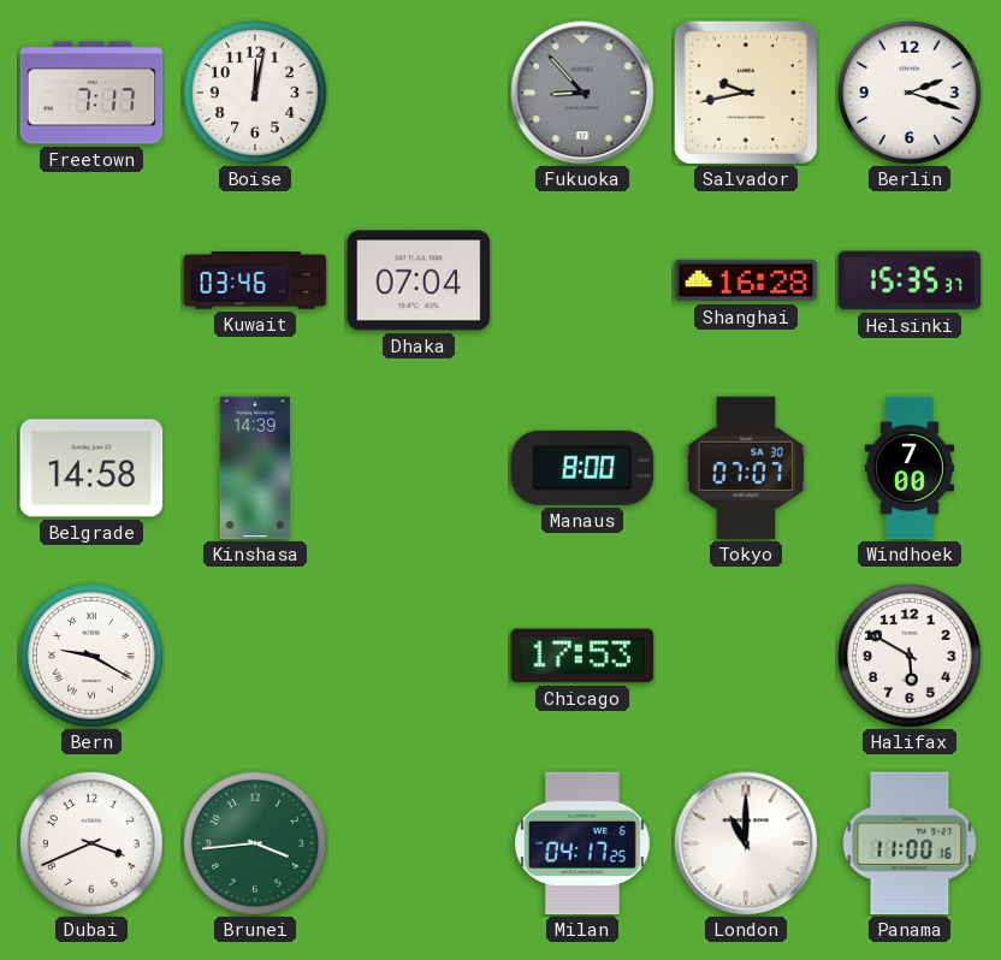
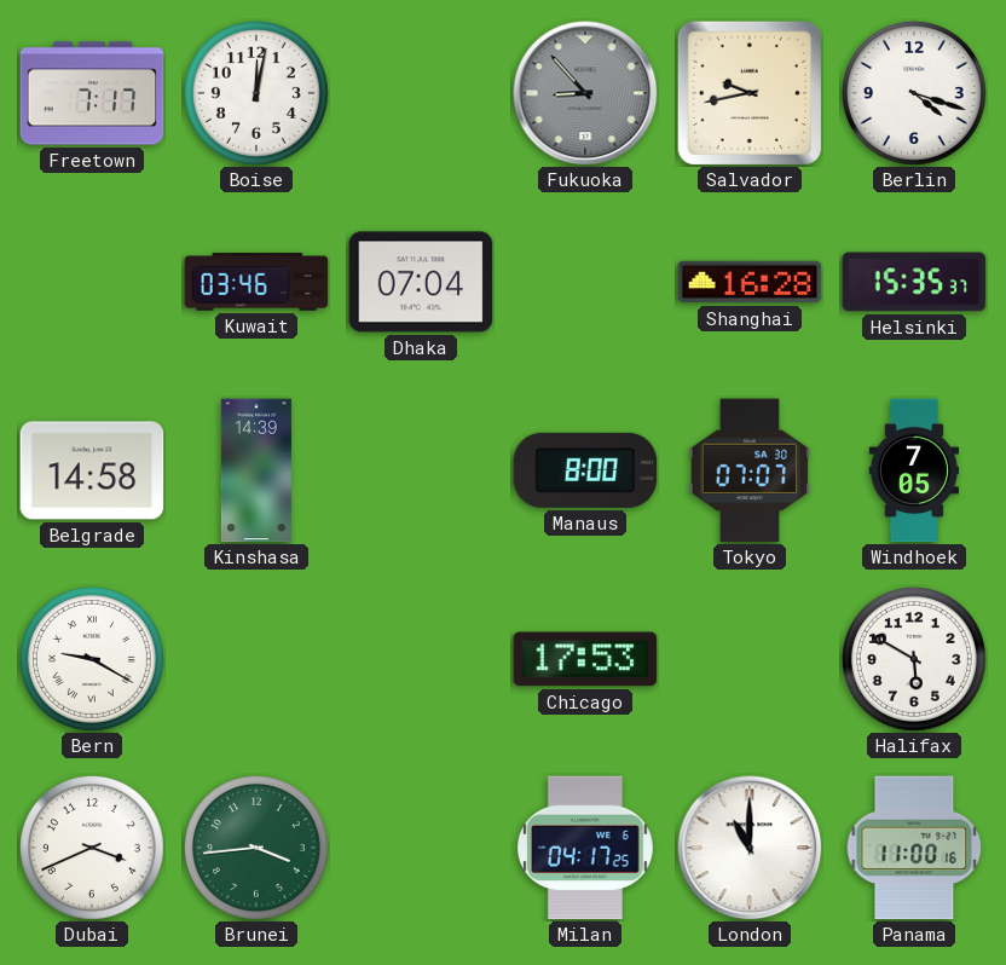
Berlin: 2:18 -> 4:18 (914, 93)
Windhoek: 7:00 -> 7:05 (913, 470)
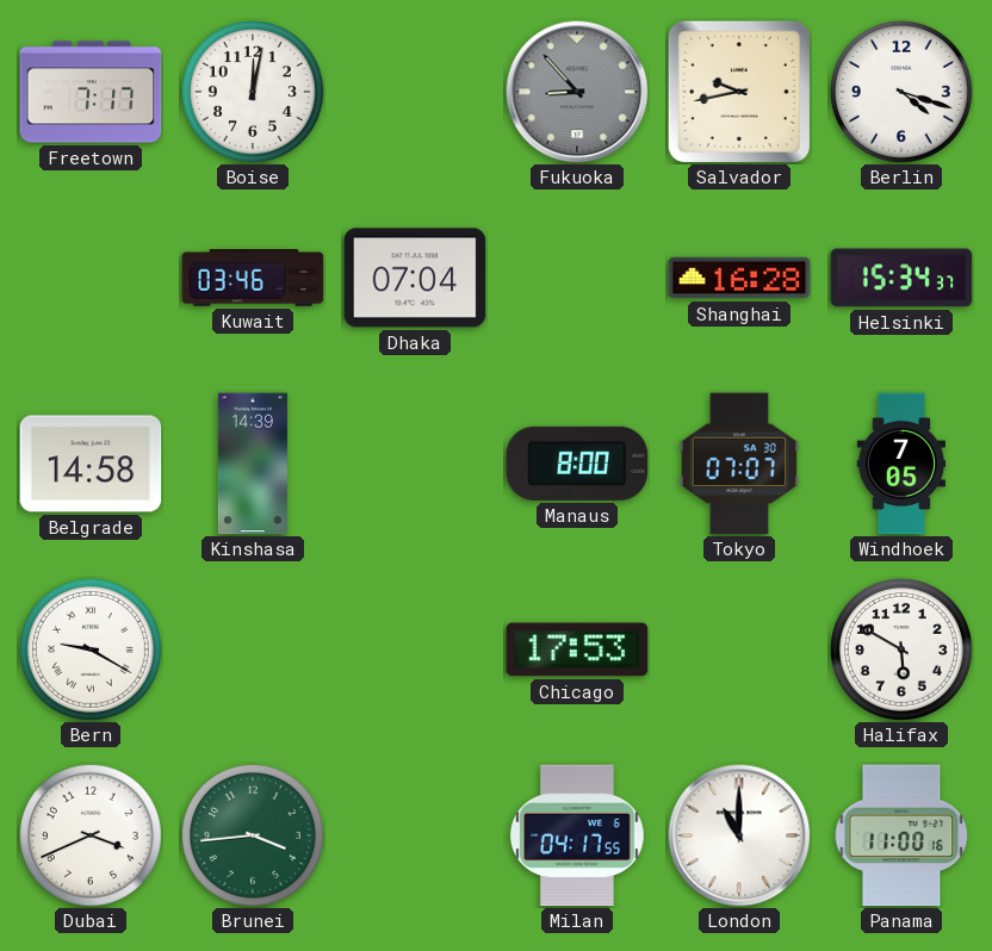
Helsinki: 15:35 -> 15:34 (901, 278)
Milan: 04:17:25 -> 04:17:55 (577, 835)
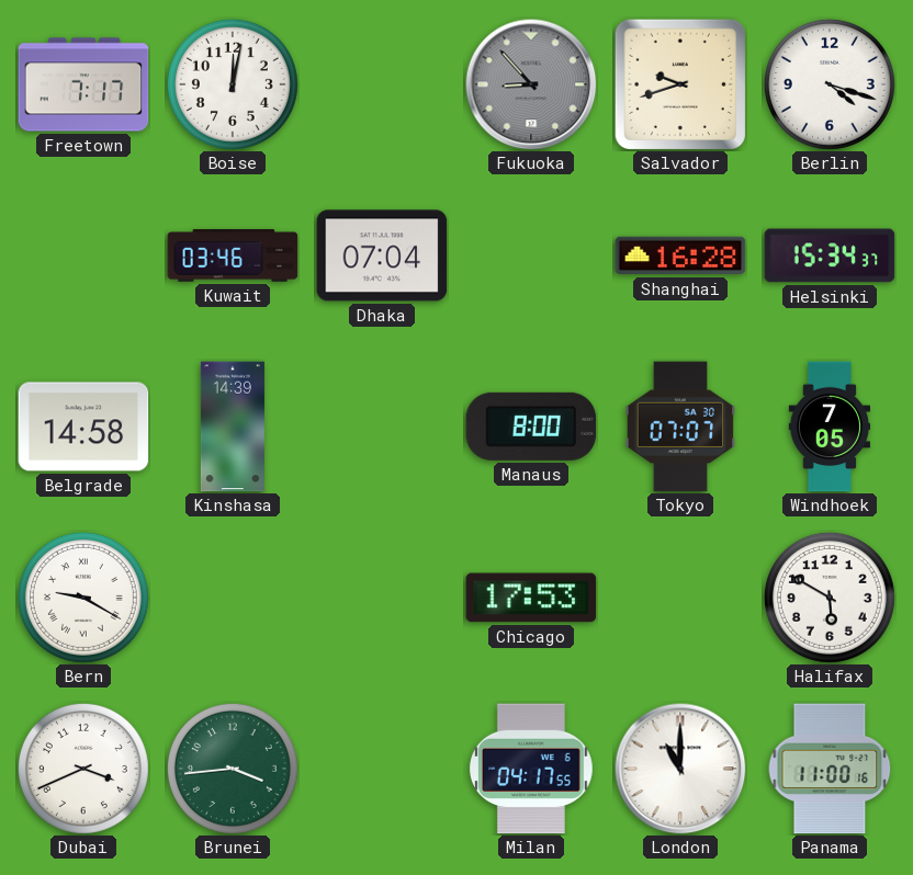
Salvador: 9:43 -> 9:42 (679, 83)
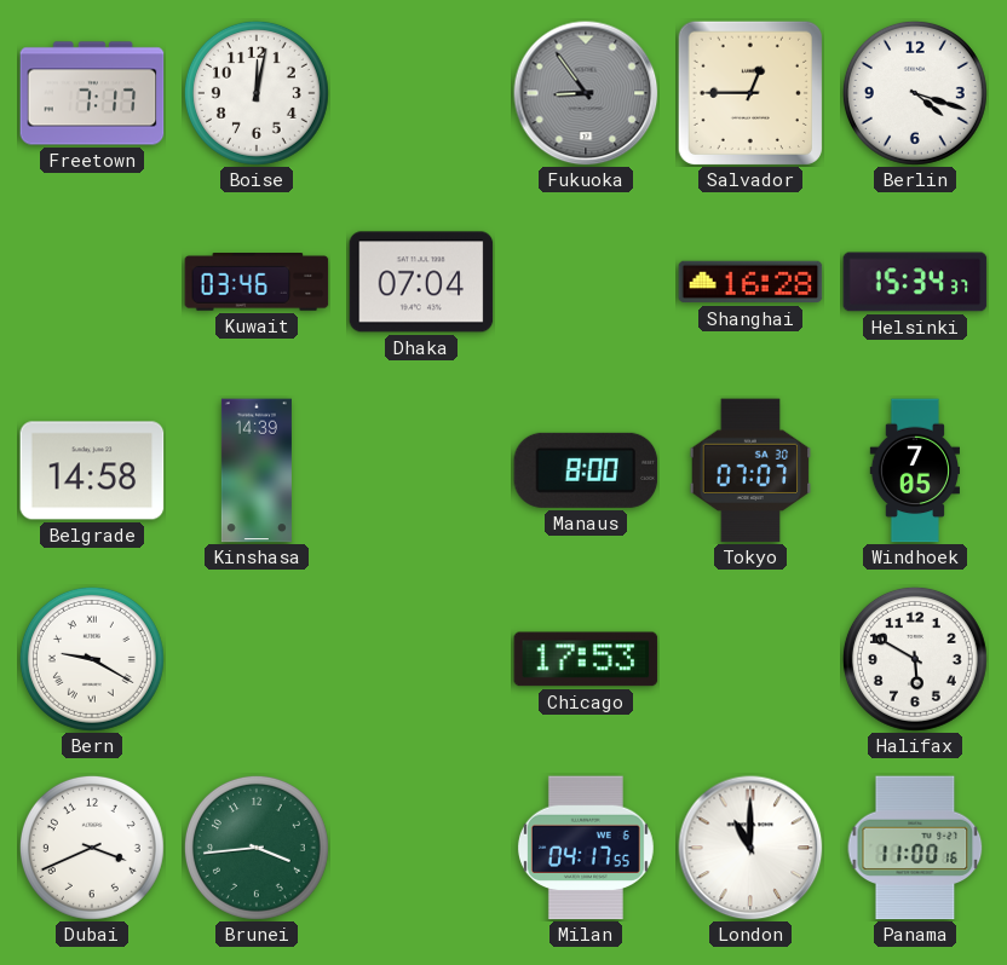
Fukuoka: 8:53 -> 8:54 (586, 93)
Salvador: 9:42 -> 12:45 (749, 92)
